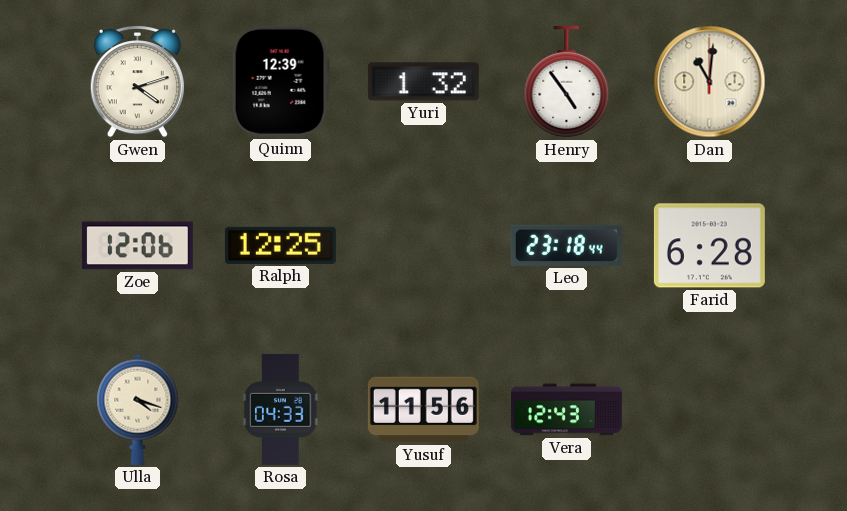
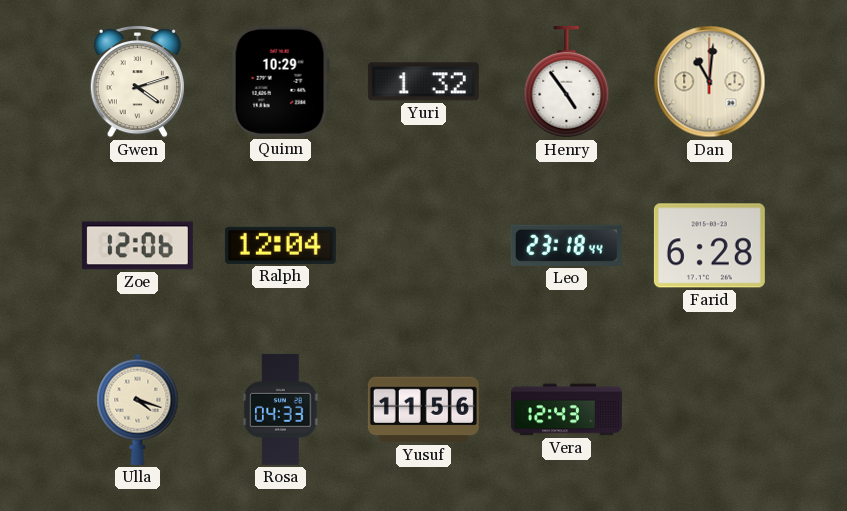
Quinn: 12:39 -> 10:29 (280, 81)
Ralph: 12:25 -> 12:04 (280, 245)
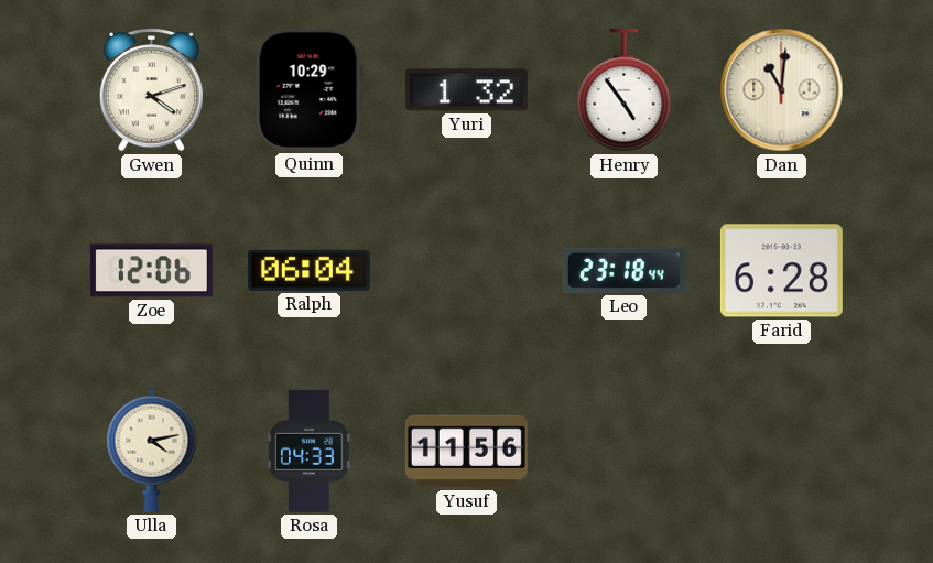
Ralph: 12:04 -> 06:04 (308, 270)
Ulla: 4:18 -> 4:13 (152, 451)
Vera: 12:43 -> none (566, 410)
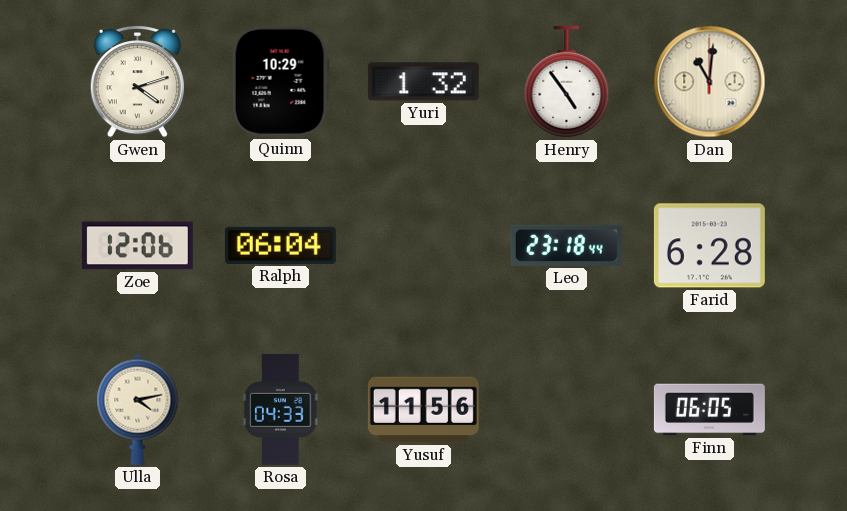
Finn: none -> 06:05 (709, 410)
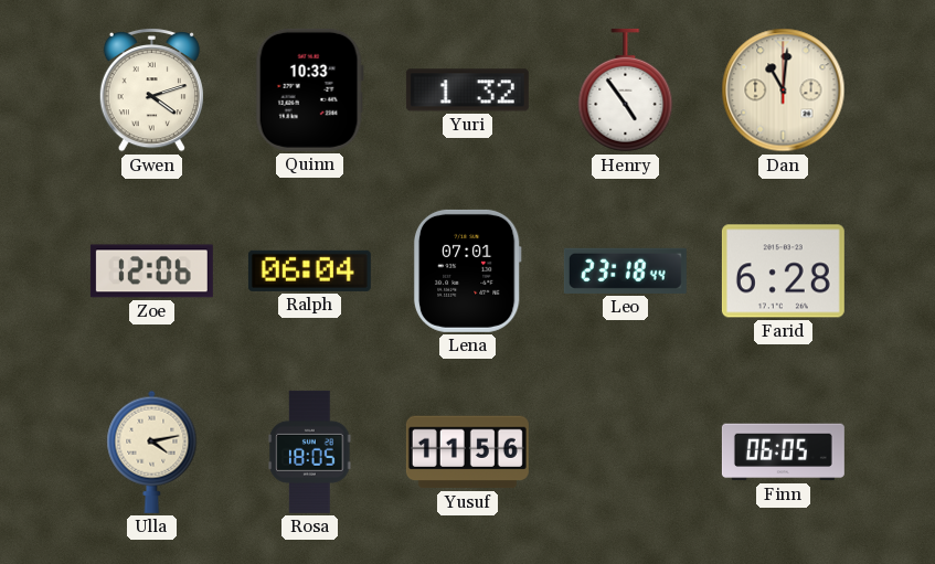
Quinn: 10:29 -> 10:33 (309, 89)
Lena: none -> 07:01 (467, 270)
Rosa: 04:33 -> 18:05 (310, 451)
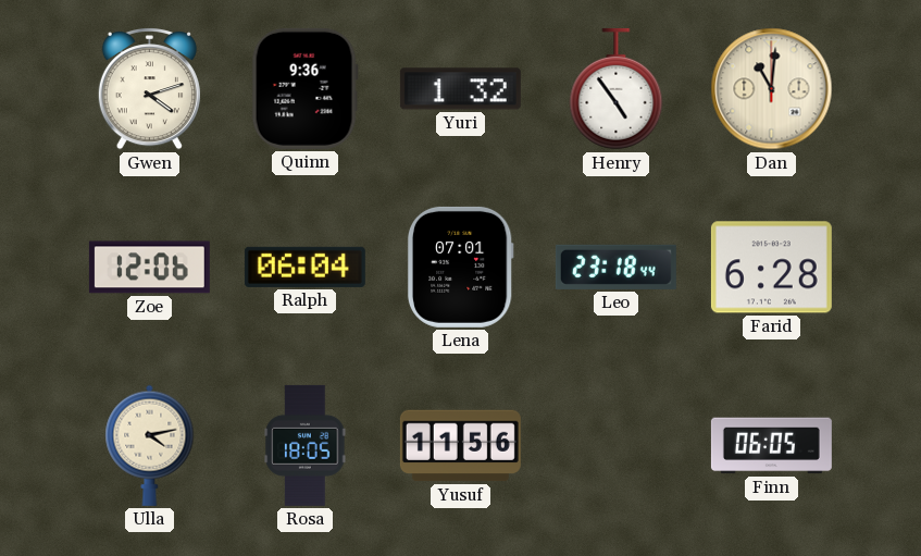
Quinn: 10:33 -> 9:36 (304, 88)
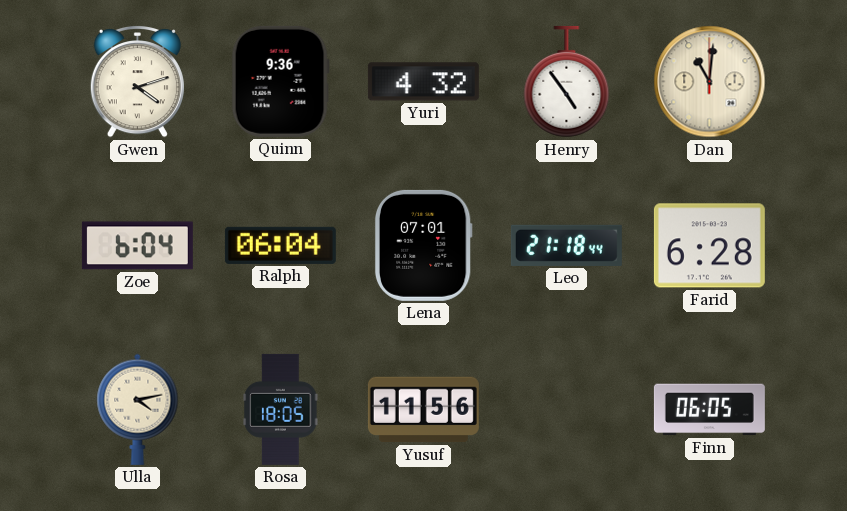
Yuri: 1:32 -> 4:32 (423, 82)
Zoe: 12:06 -> 6:04 (137, 246)
Leo: 23:18 -> 21:18 (566, 245)
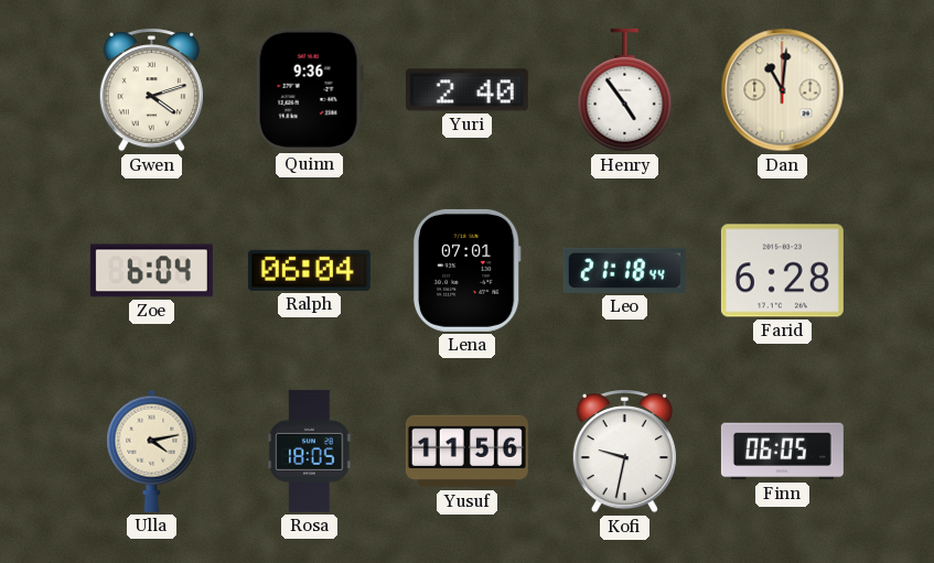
Yuri: 4:32 -> 2:40 (466, 90)
Kofi: none -> 9:32 (624, 452)
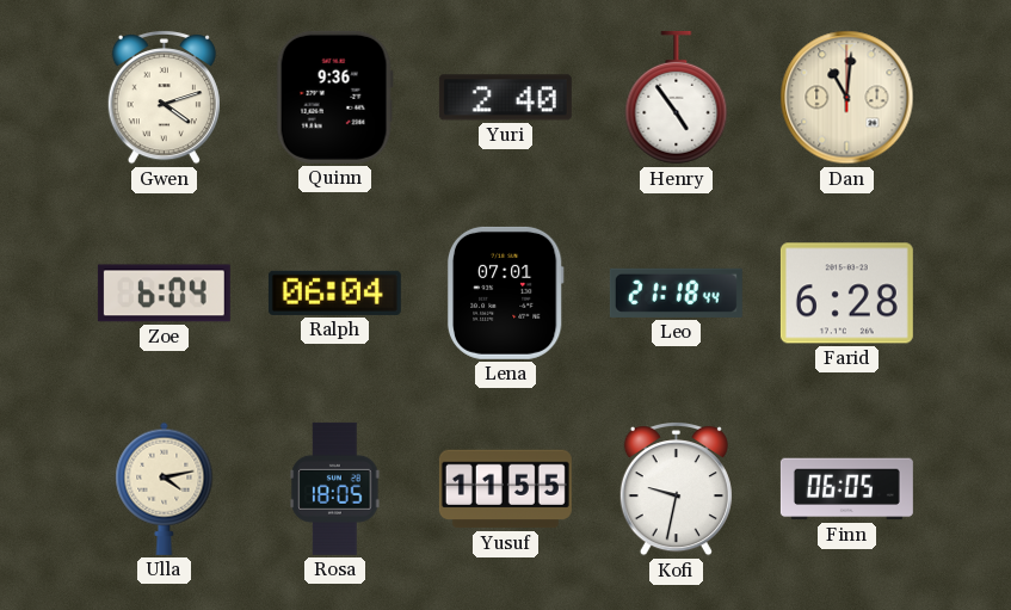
Yusuf: 11:56 -> 11:55 (505, 489)
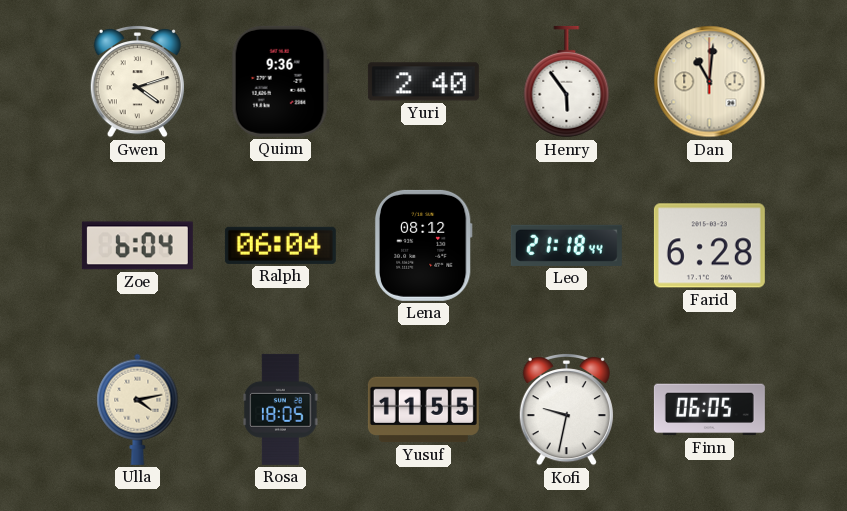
Henry: 4:54 -> 5:54 (567, 82)
Lena: 07:01 -> 08:12 (423, 245)
